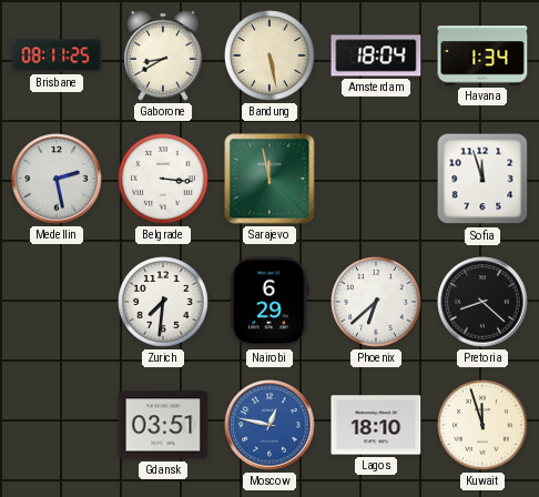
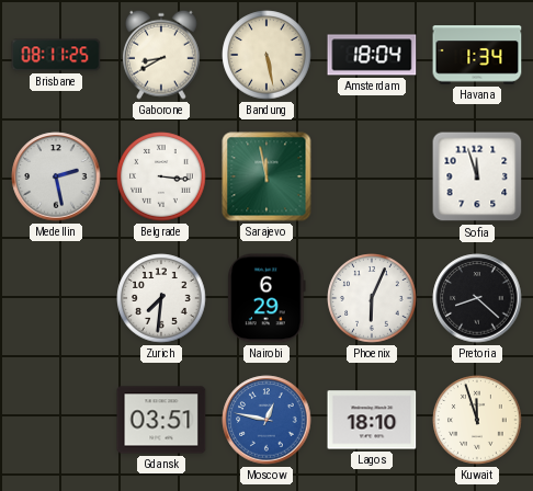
Phoenix: 6:38 -> 6:04 (372, 298)
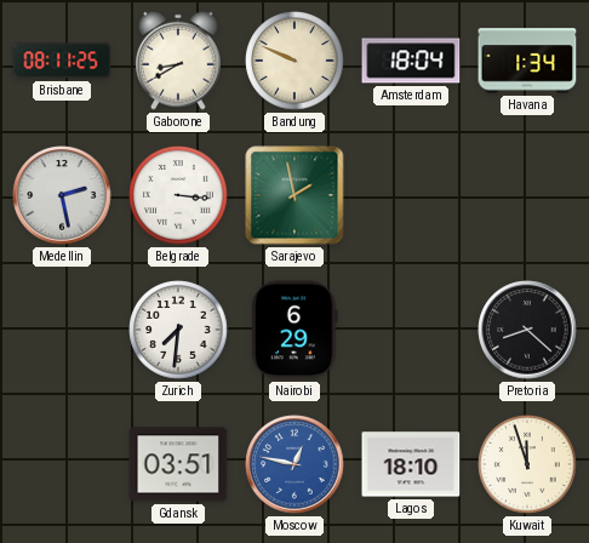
Bandung: 5:28 -> 9:49 (294, 61)
Sarajevo: 11:58 -> 1:58 (294, 195)
Sofia: 11:57 -> none (477, 176)
Phoenix: 6:04 -> none (372, 298)
